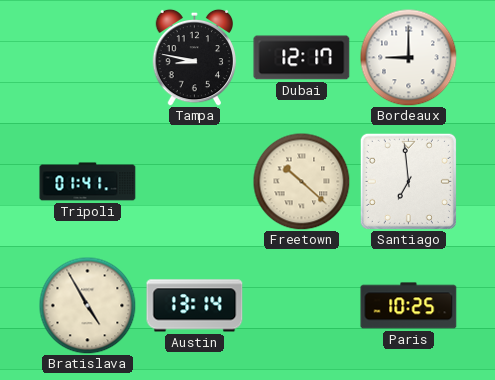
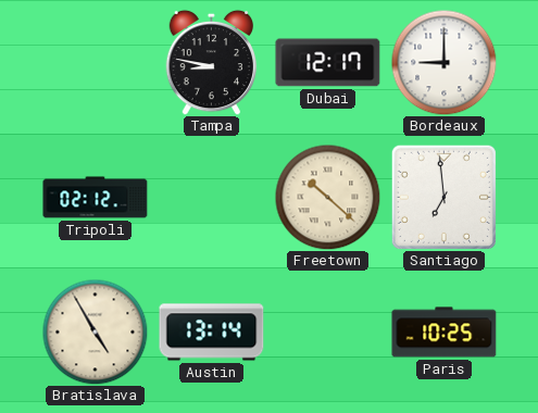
Tripoli: 01:41 -> 02:12 (96, 198)
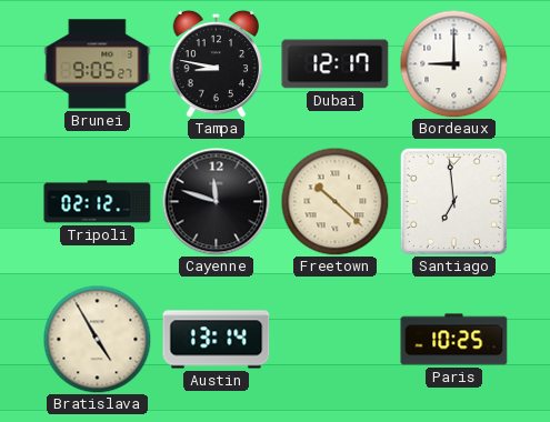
Brunei: none -> 9:05 (98, 64)
Cayenne: none -> 11:48 (217, 202)
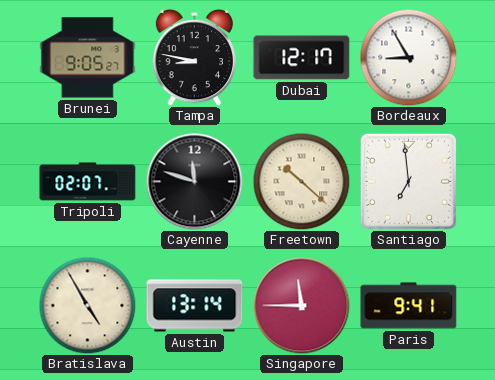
Bordeaux: 9:00 -> 8:55 (408, 57)
Tripoli: 02:12 -> 02:07 (88, 182)
Singapore: none -> 11:45 (302, 306)
Paris: 10:25 -> 9:41 (409, 306)
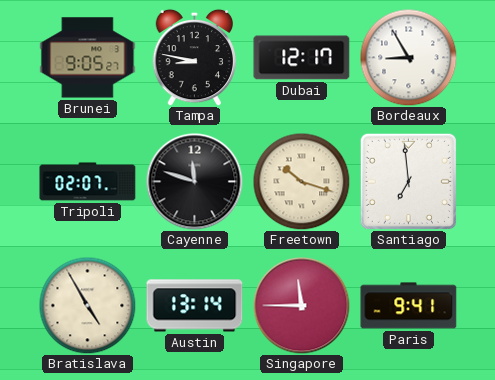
Freetown: 10:22 -> 10:18 (301, 181)
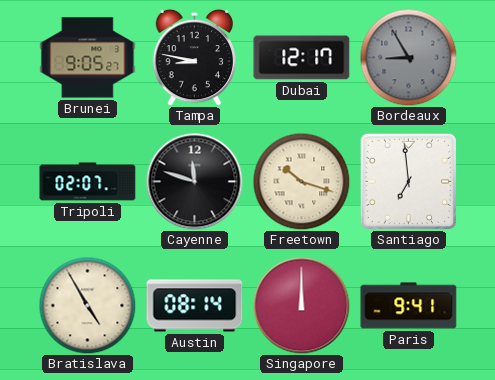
Bordeaux dial: white -> grey (408, 57)
Austin: 13:14 -> 08:14 (195, 306)
Singapore: 11:45 -> 12:00 (302, 306)
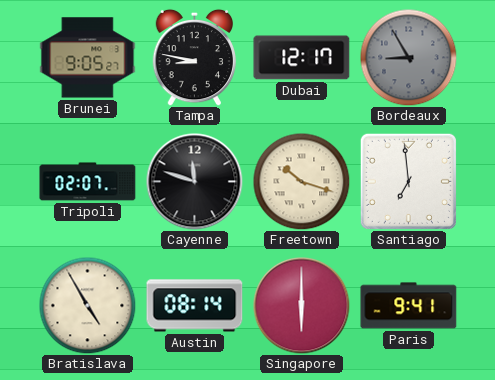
Singapore: 12:00 -> 6:00 (302, 306)
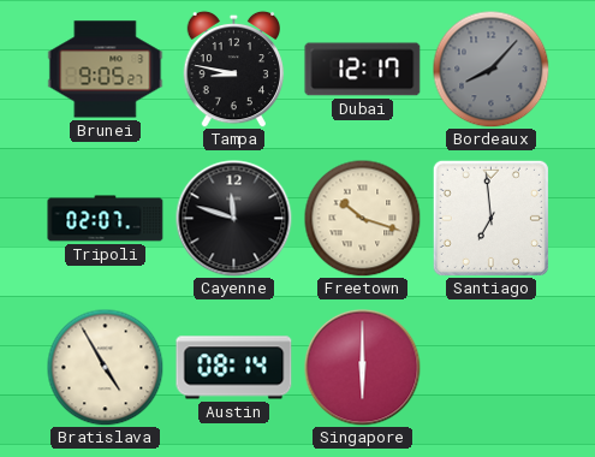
Bordeaux: 8:55 -> 8:07 (490, 69)
Paris: 9:41 -> none (409, 306)
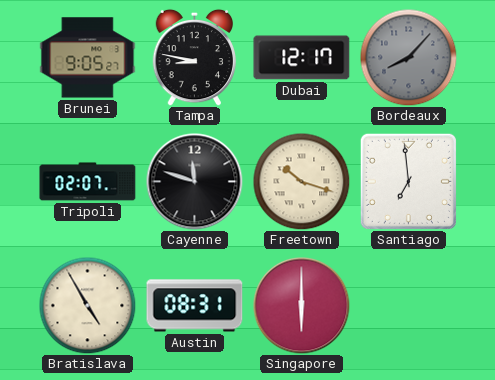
Austin: 08:14 -> 08:31 (195, 306)
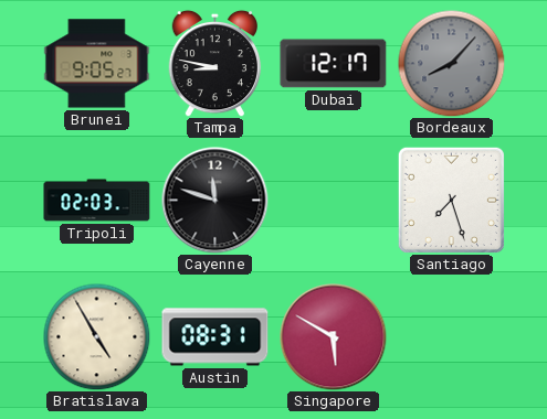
Tripoli: 02:07 -> 02:03 (97, 201)
Freetown: 10:18 -> none (301, 181)
Santiago: 6:59 -> 7:27 (451, 200)
Singapore: 6:00 -> 5:50 (334, 337)
